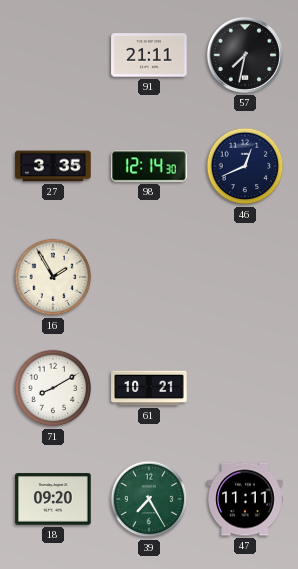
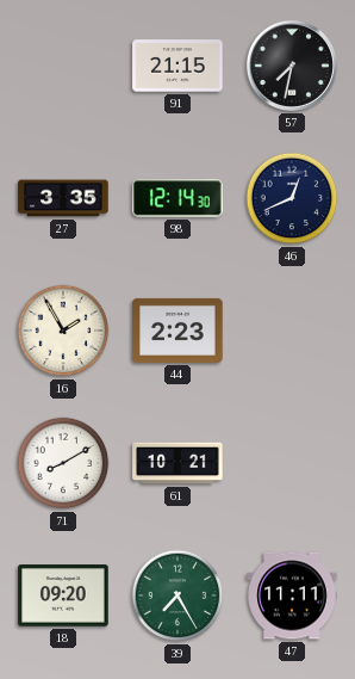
91: 21:11 -> 21:15 (177, 66)
44: none -> 2:23 (177, 331)
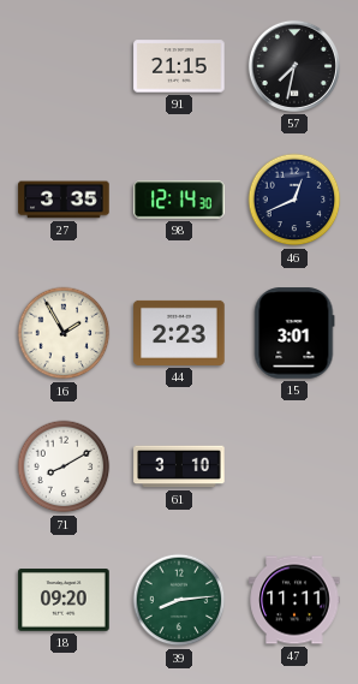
15: none -> 3:01 (294, 333)
61: 10:21 -> 3:10 (179, 466)
39: 7:25 -> 8:14 (179, 600)
